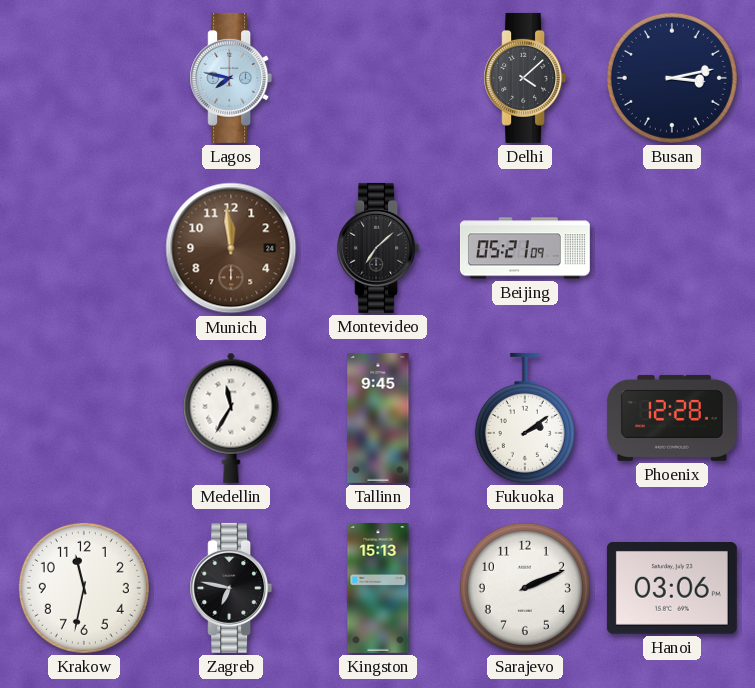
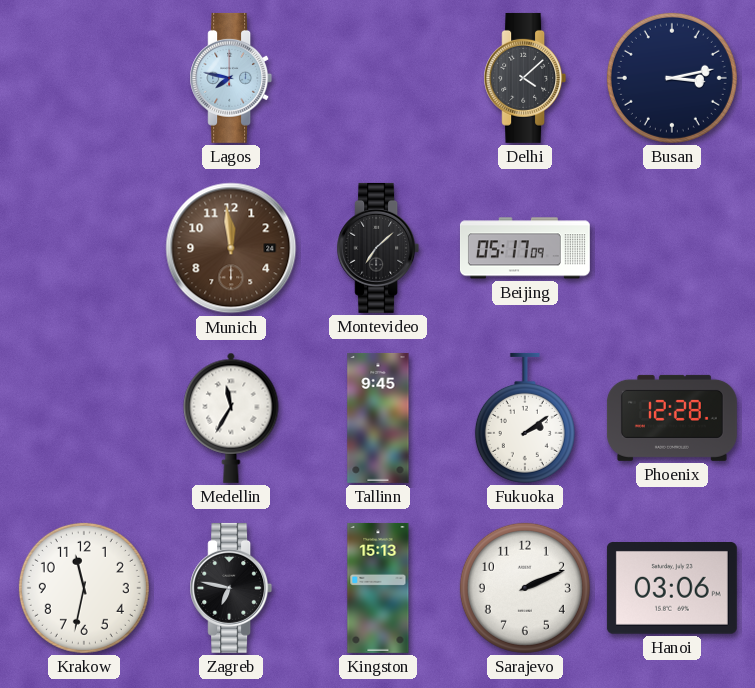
Beijing: 05:21 -> 05:17 (525, 248)
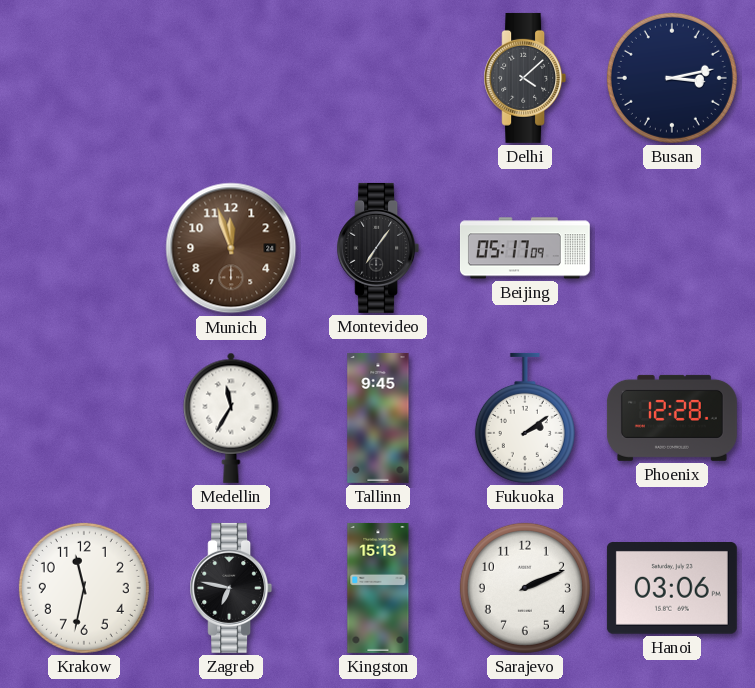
Lagos: 7:47 -> none (231, 78)
Munich: 11:59 -> 11:57 (231, 248)
Montevideo: 7:08 -> 7:06 (378, 248)
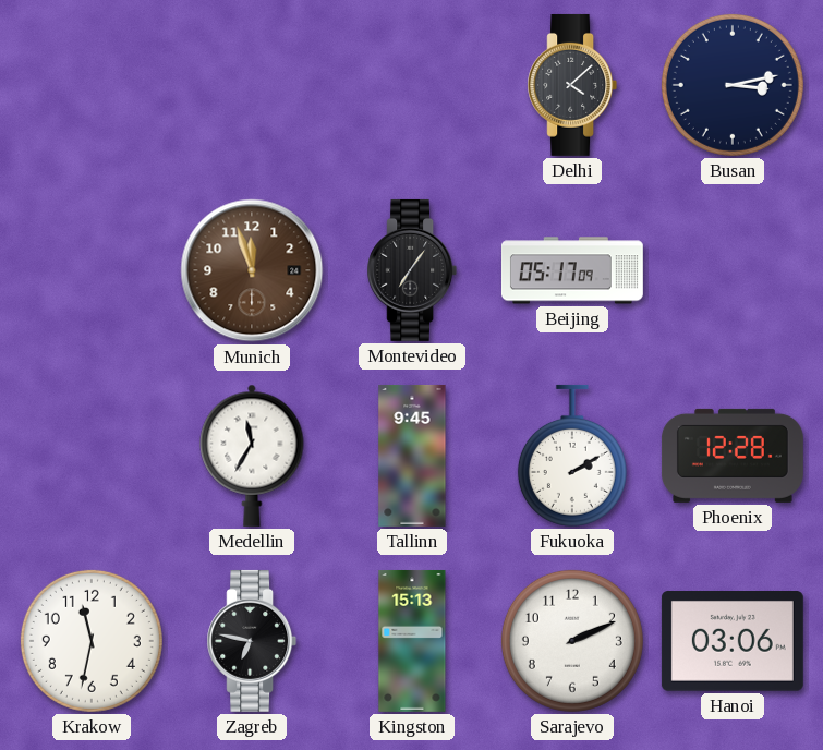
Fukuoka: 2:09 -> 2:10 (572, 456)
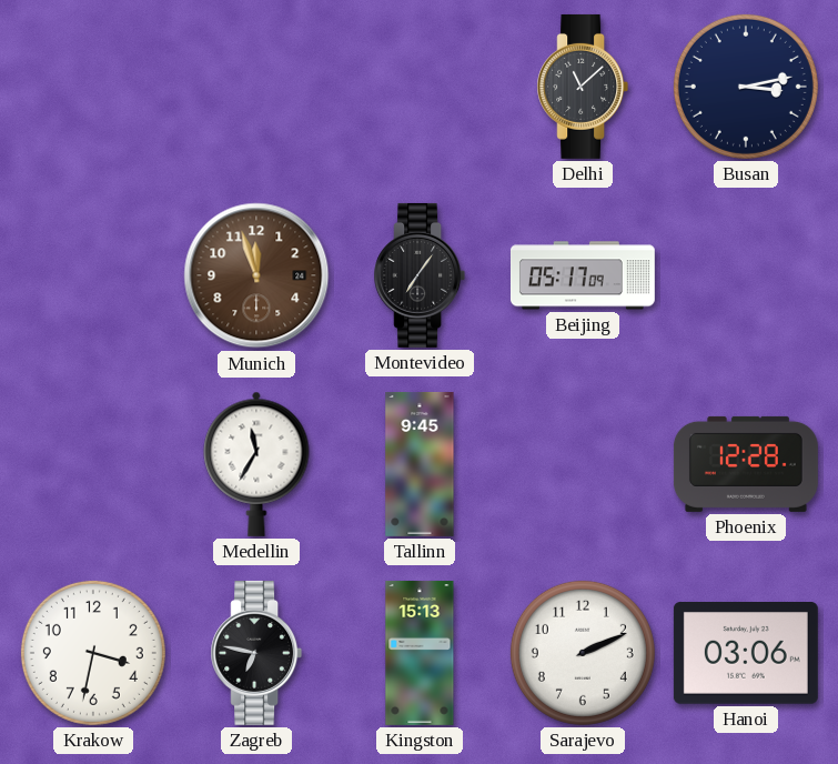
Delhi: 4:08 -> 11:08 (583, 87)
Fukuoka: 2:10 -> none (572, 456)
Krakow: 11:32 -> 3:32 (93, 653)
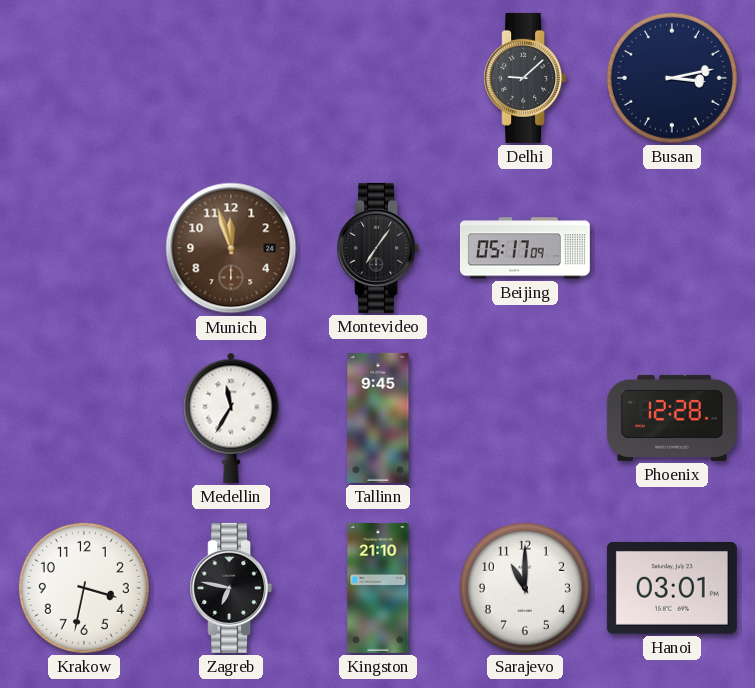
Delhi: 11:08 -> 9:08 (525, 78)
Kingston: 15:13 -> 21:10 (378, 588)
Sarajevo: 2:11 -> 11:00 (525, 588)
Hanoi: 03:06 -> 03:01 (672, 589)
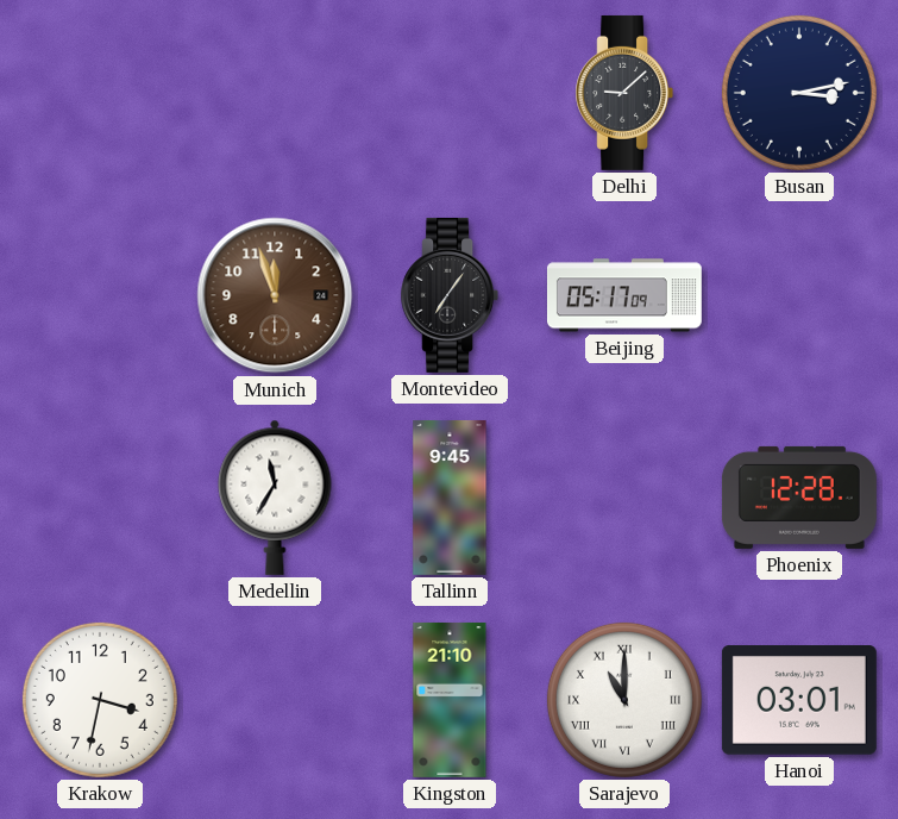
Zagreb: 6:47 -> none (231, 588)
Sarajevo numerals: Arabic -> Roman (624, 700)
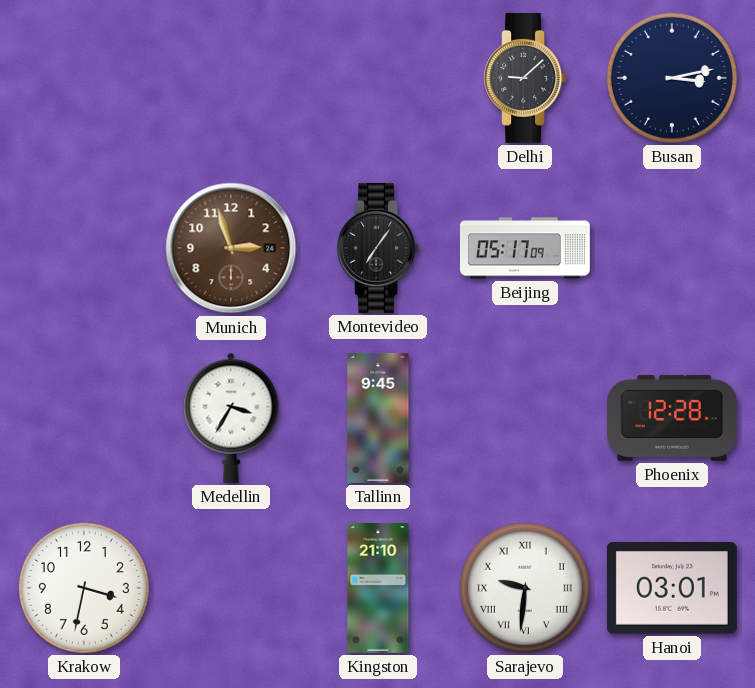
Munich: 11:57 -> 2:57 (231, 248)
Medellin: 11:35 -> 3:35 (231, 418)
Sarajevo: 11:00 -> 9:31 (525, 588)
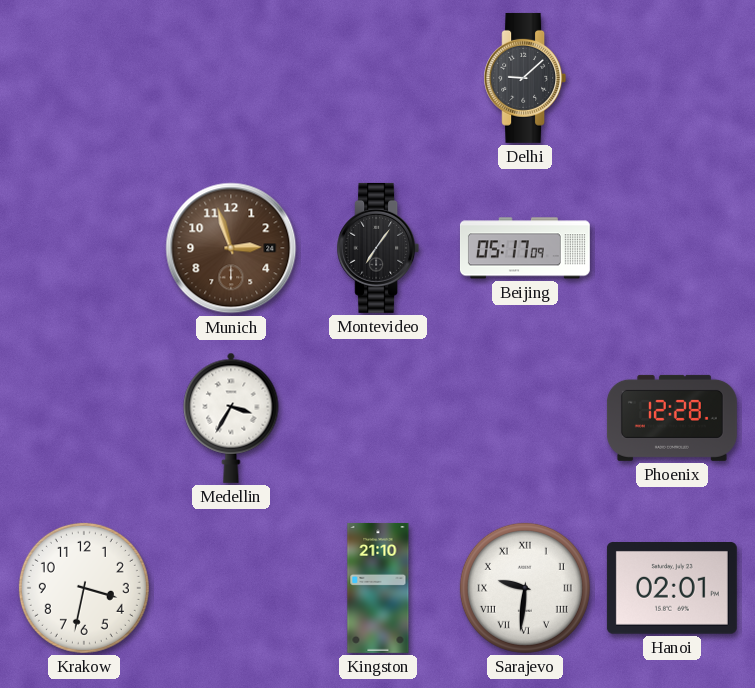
Busan: 3:13 -> none (672, 78)
Tallinn: 9:45 -> none (378, 418)
Hanoi: 03:01 -> 02:01 (672, 589)
